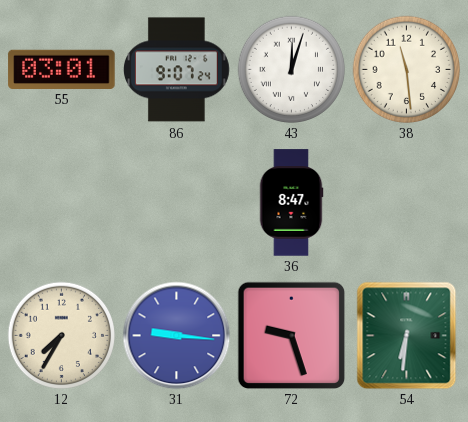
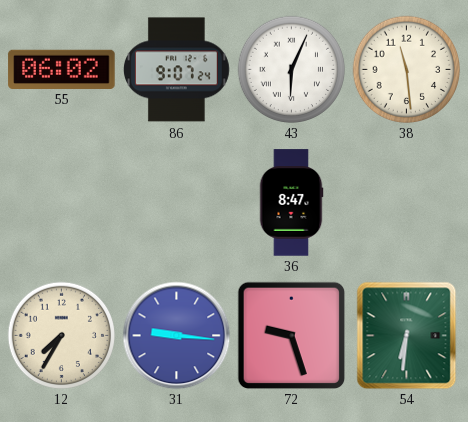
55: 03:01 -> 06:02 (62, 69)
43: 12:03 -> 6:04 (291, 69)
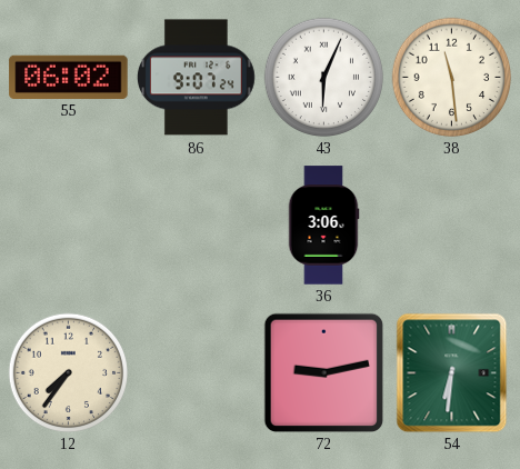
36: 8:47 -> 3:06 (323, 226)
12: 7:35 -> 7:36 (68, 372)
31: 9:16 -> none (176, 335)
72: 9:27 -> 9:13 (323, 372)
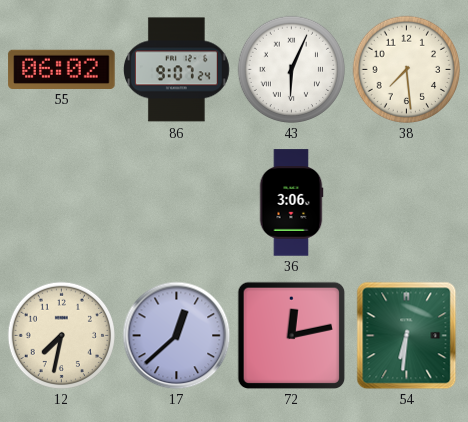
38: 11:29 -> 7:29 (406, 69)
12: 7:36 -> 7:32 (61, 335)
17: none -> 12:38 (176, 335)
72: 9:13 -> 12:13 (291, 335)
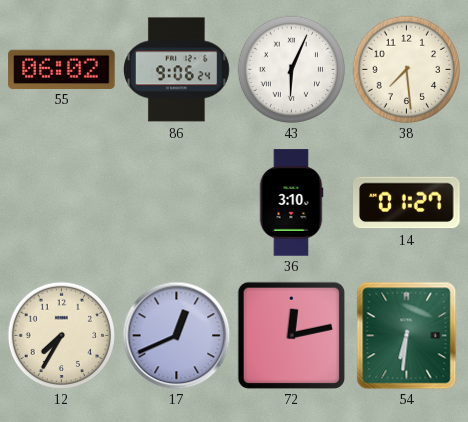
86: 9:07 -> 9:06 (176, 70)
36: 3:06 -> 3:10 (291, 203)
14: none -> 01:27 (407, 203)
12: 7:32 -> 7:35 (61, 335)
17: 12:38 -> 12:41 (176, 335)
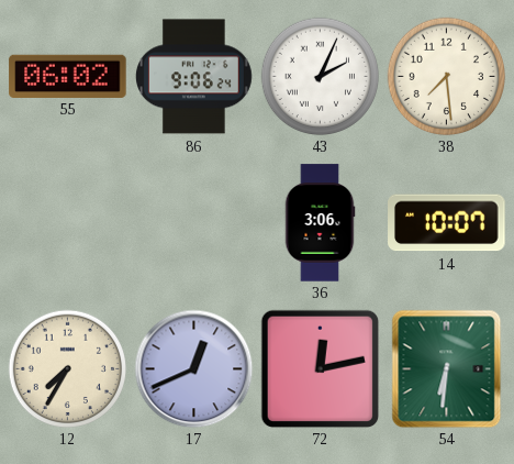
43: 6:04 -> 2:04 (320, 76)
36: 3:10 -> 3:06 (320, 223)
14: 01:27 -> 10:07 (447, 223)
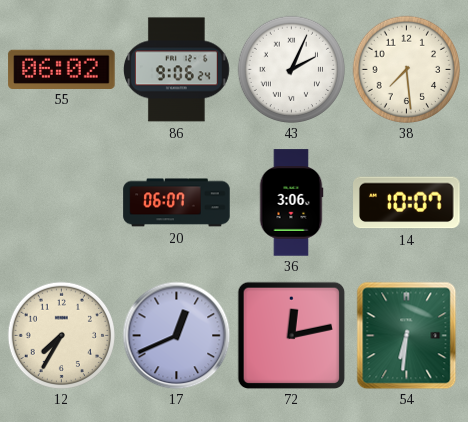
20: none -> 06:07 (177, 203)
